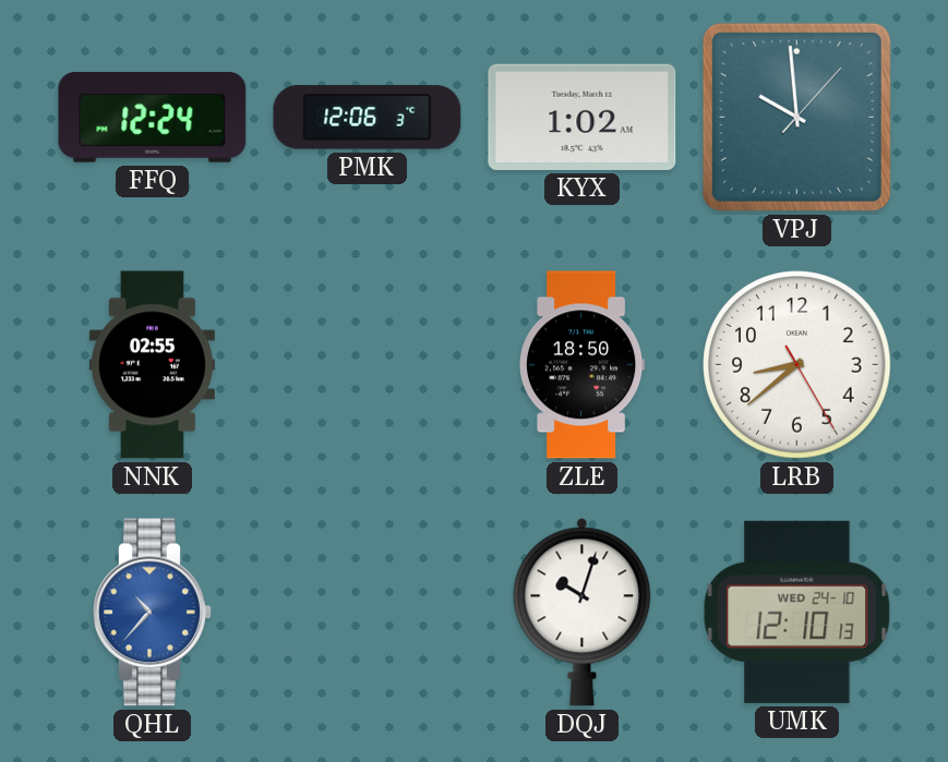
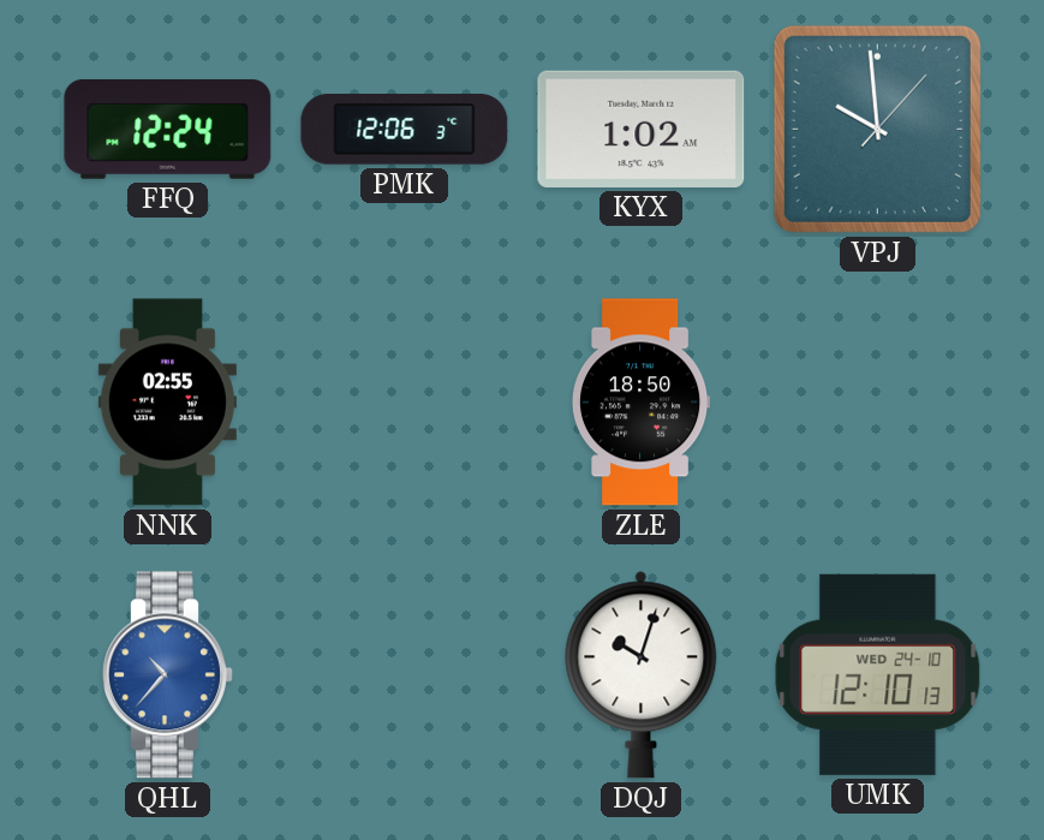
LRB: 8:38 -> none (797, 365)
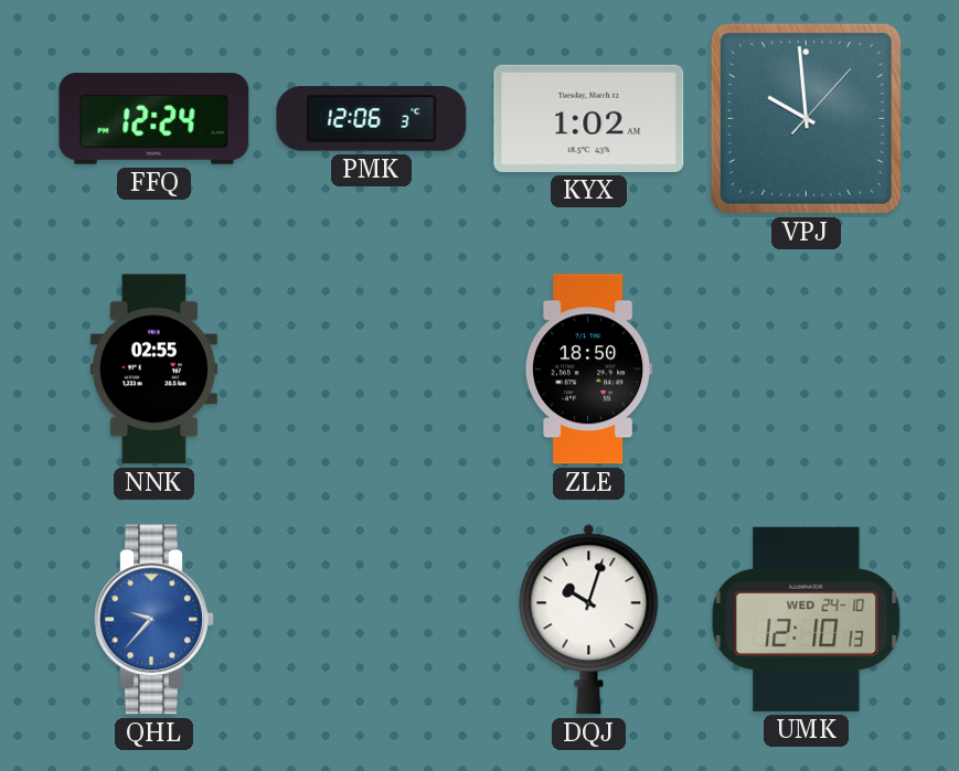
QHL: 10:37 -> 9:37 (154, 620)
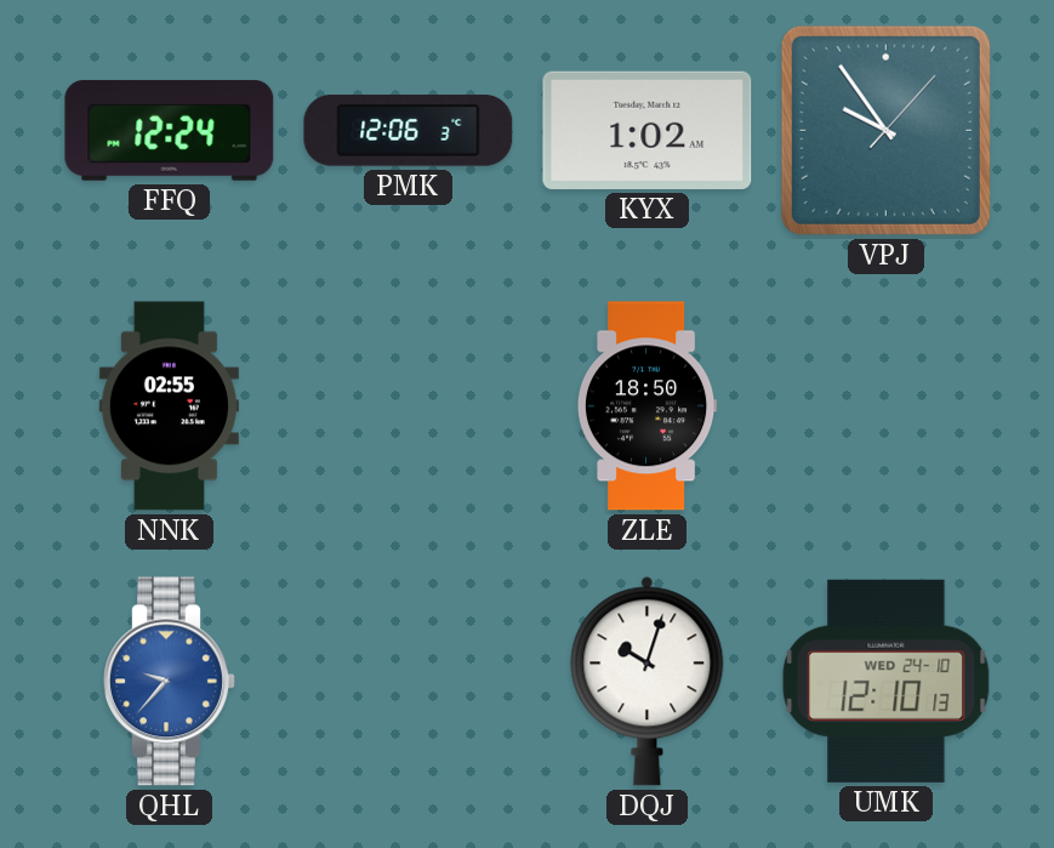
VPJ: 9:59 -> 9:54 (885, 130)
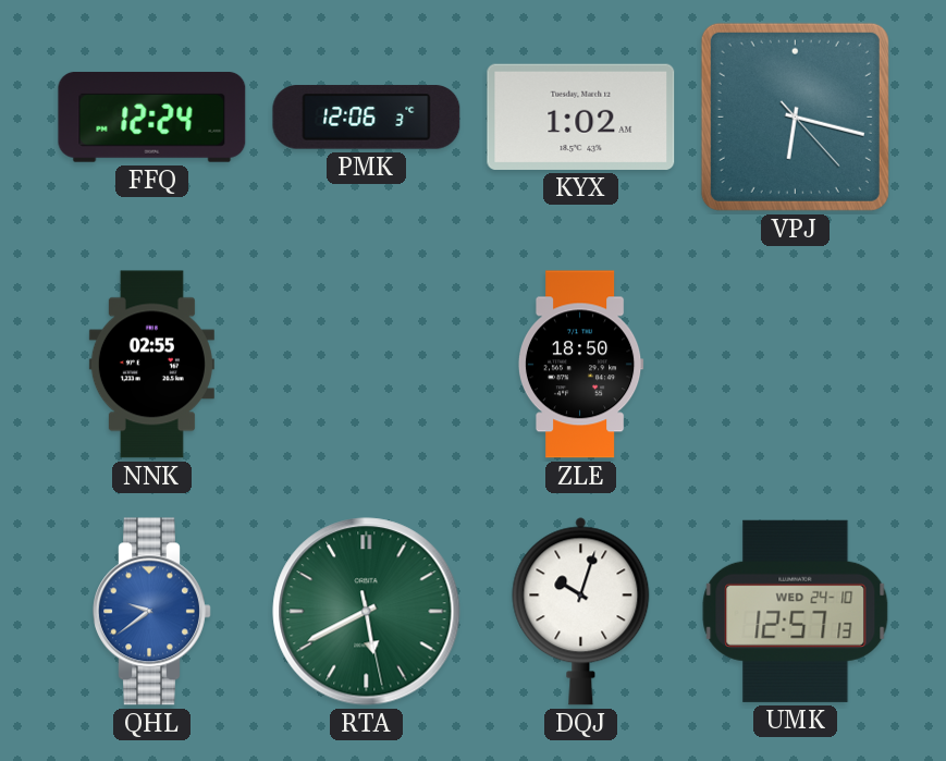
VPJ: 9:54 -> 6:17 (795, 116)
QHL: 9:37 -> 9:39 (152, 612)
RTA: none -> 5:40 (367, 612)
UMK: 12:10 -> 12:57 (796, 611)
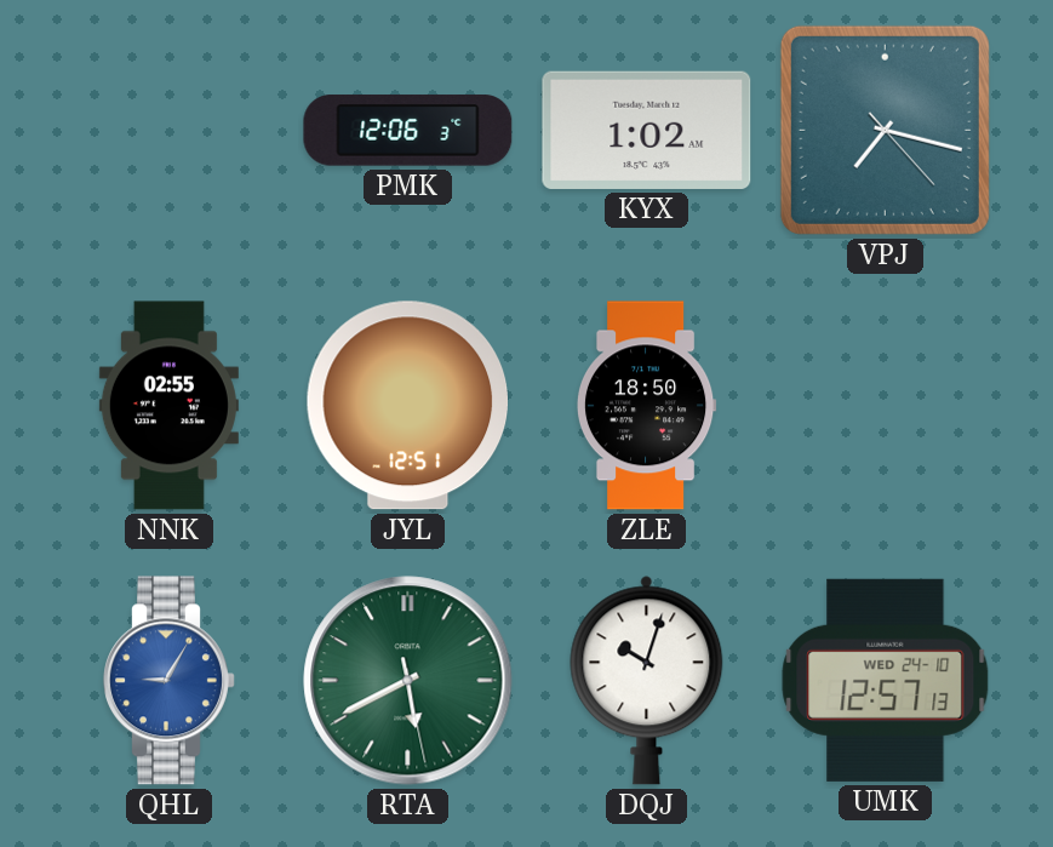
FFQ: 12:24 -> none (152, 118)
VPJ: 6:17 -> 7:17 (885, 130)
JYL: none -> 12:51 (407, 406)
QHL: 9:39 -> 9:05 (170, 681)
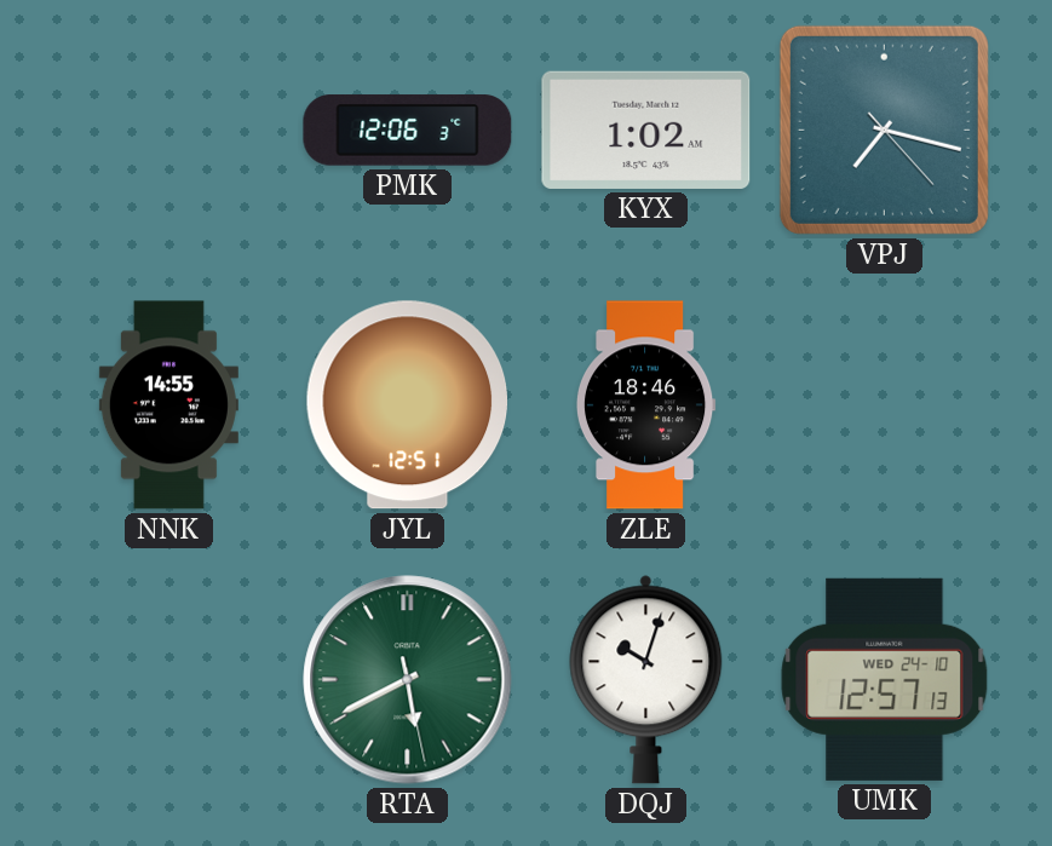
NNK: 02:55 -> 14:55 (168, 405)
ZLE: 18:50 -> 18:46 (645, 405)
QHL: 9:05 -> none (170, 681)
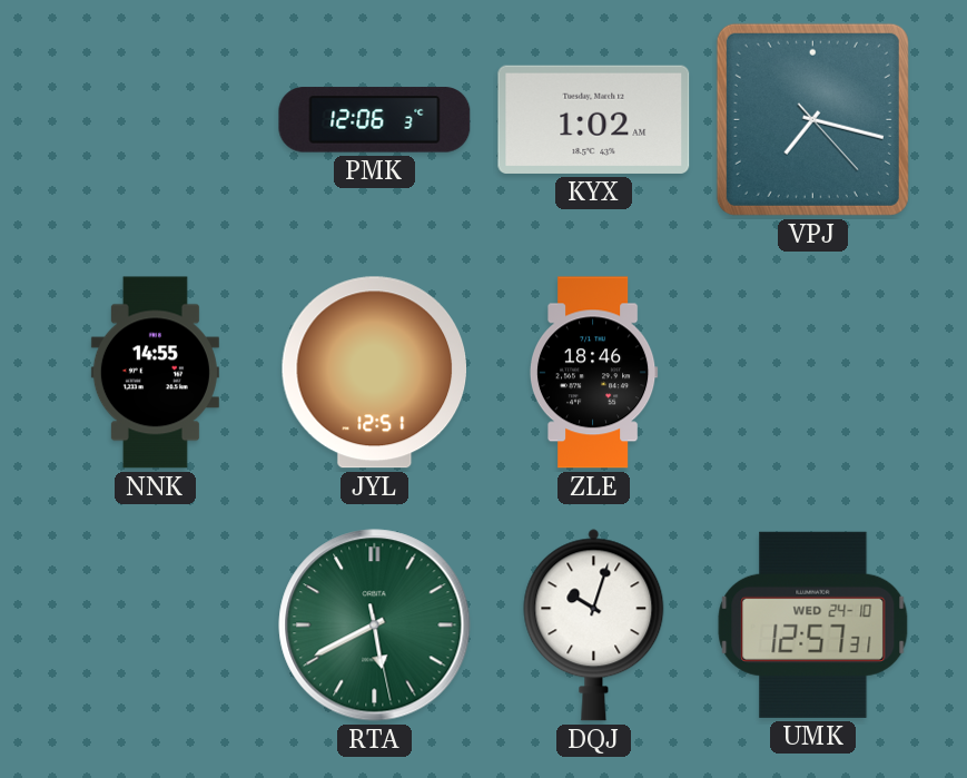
UMK: 12:57:13 -> 12:57:31 (813, 624)
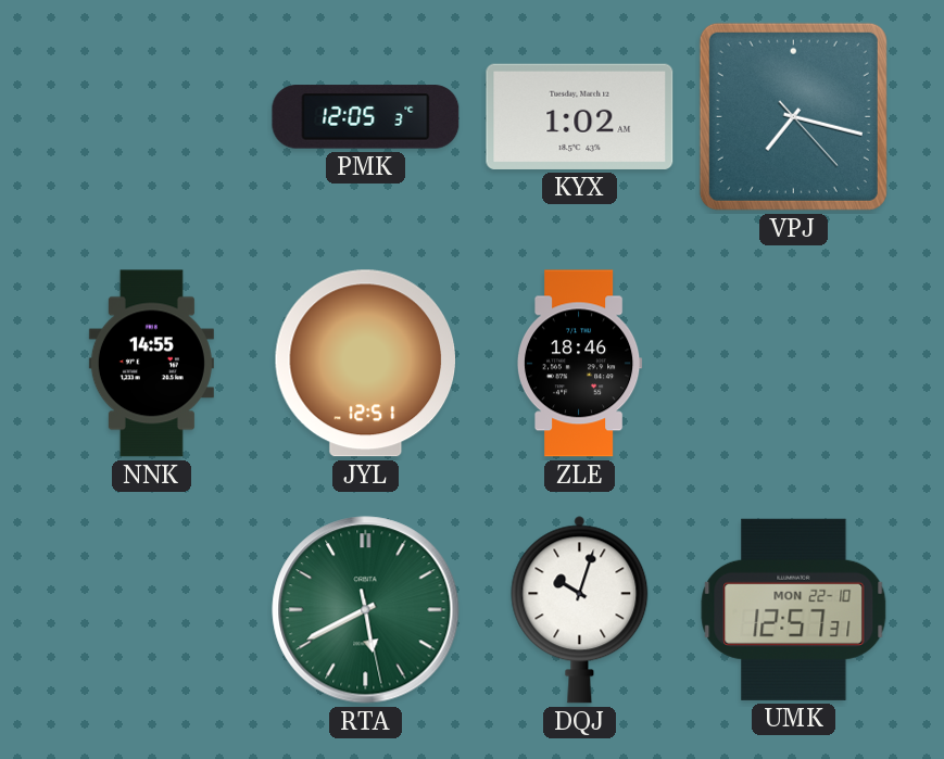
PMK: 12:06 -> 12:05 (366, 117)
UMK date: WED 24-10 -> MON 22-10 (794, 609)
